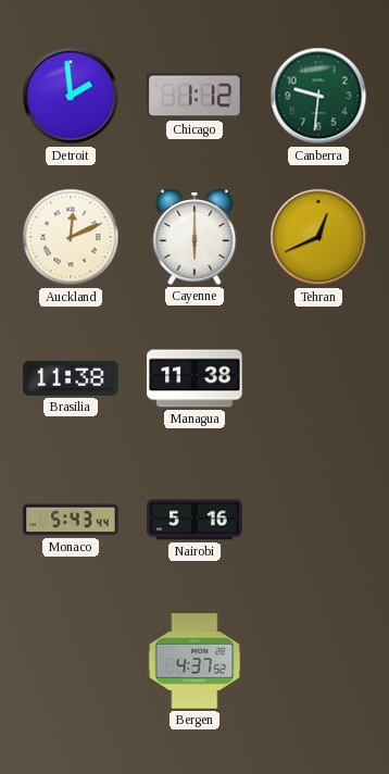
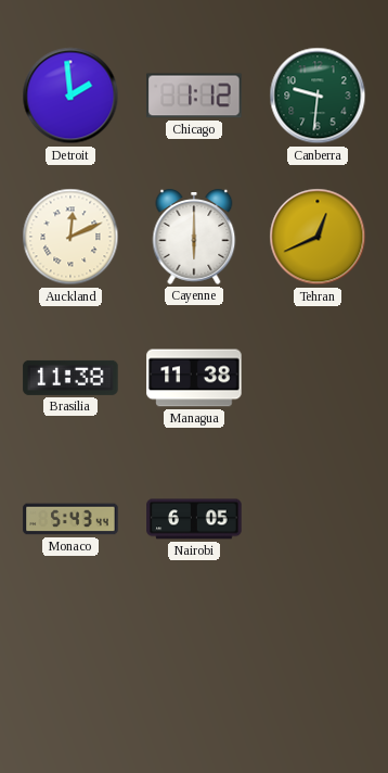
Nairobi: 5:16 -> 6:05 (194, 519)
Bergen: 4:37 -> none (195, 661)
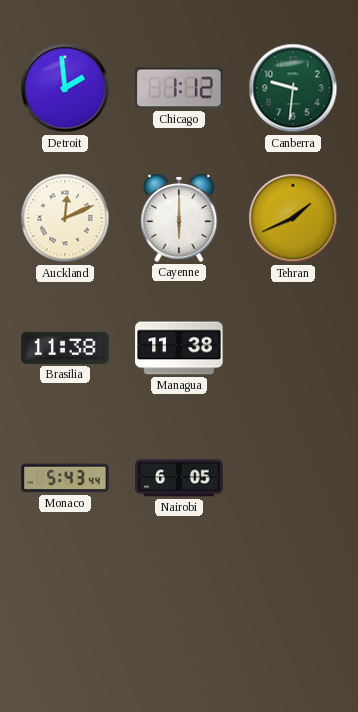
Tehran: 12:41 -> 1:41 (293, 218)
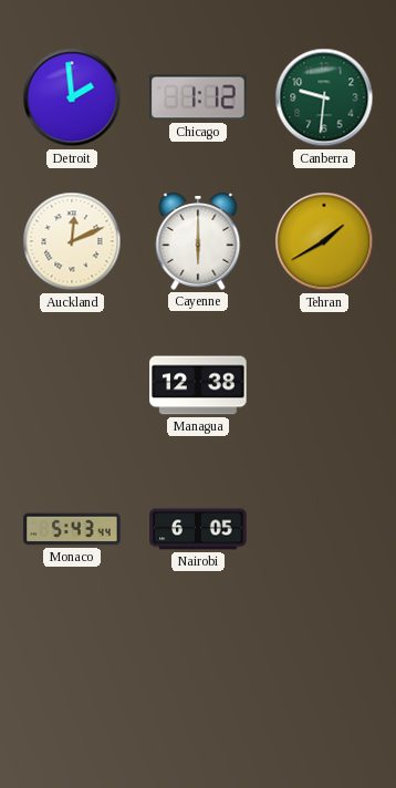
Tehran: 1:41 -> 1:40 (324, 241)
Brasilia: 11:38 -> none (65, 348)
Managua: 11:38 -> 12:38 (198, 385)
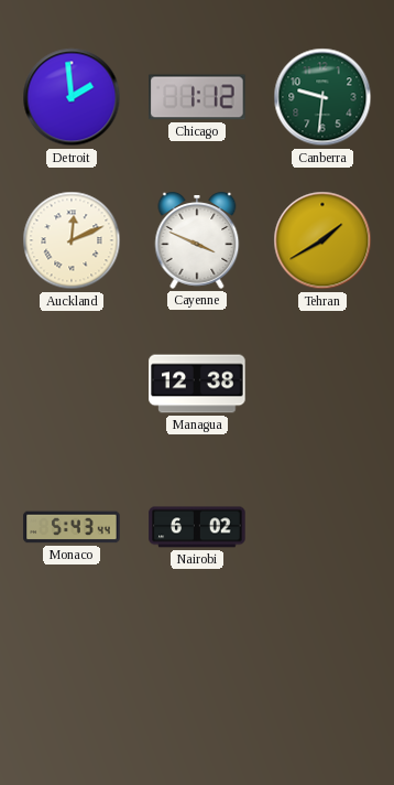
Cayenne: 6:00 -> 3:49 (197, 240)
Nairobi: 6:05 -> 6:02 (197, 527)
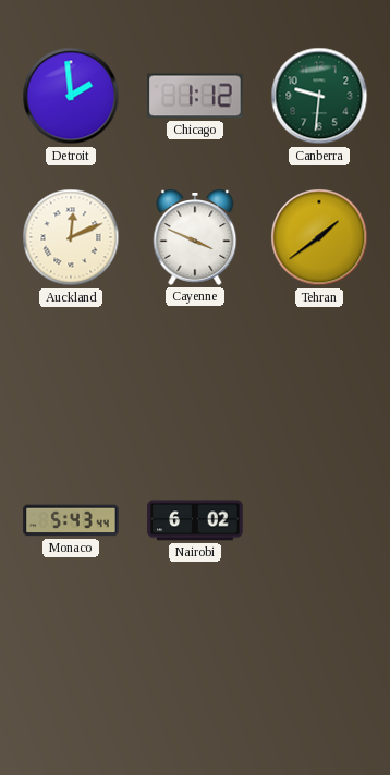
Tehran: 1:40 -> 1:39 (319, 237)
Managua: 12:38 -> none (197, 384)
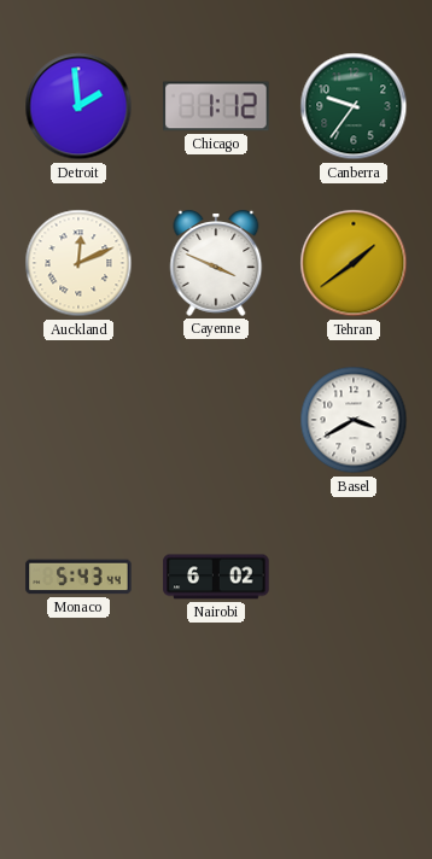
Canberra: 9:31 -> 9:36 (354, 106)
Basel: none -> 3:40 (354, 420)
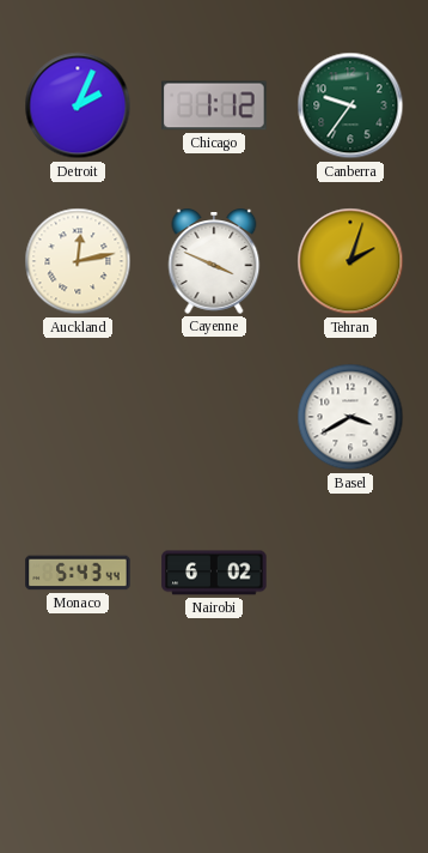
Detroit: 1:59 -> 2:04 (78, 105)
Auckland: 12:11 -> 12:13 (78, 261)
Tehran: 1:39 -> 2:03 (350, 261)
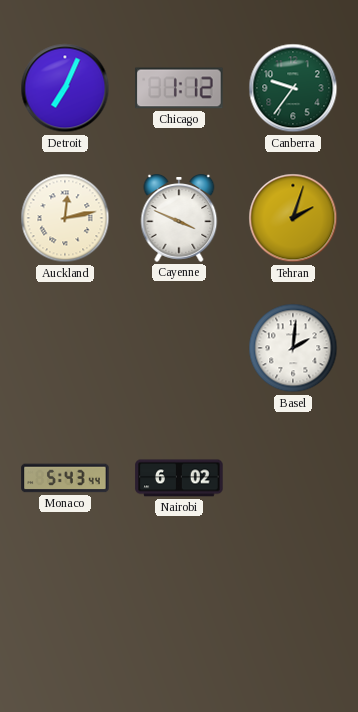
Detroit: 2:04 -> 7:04 (65, 88)
Basel: 3:40 -> 2:01 (293, 348)
